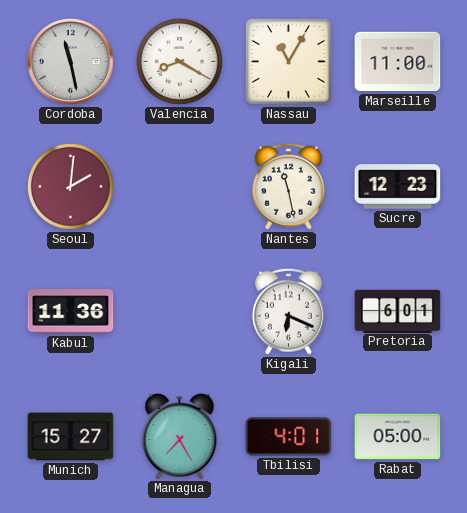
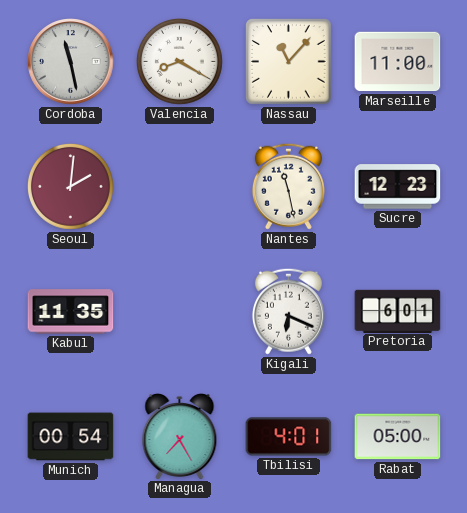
Nassau: 11:05 -> 11:07 (289, 62)
Kabul: 11:36 -> 11:35 (71, 312)
Munich: 15:27 -> 00:54 (71, 437)
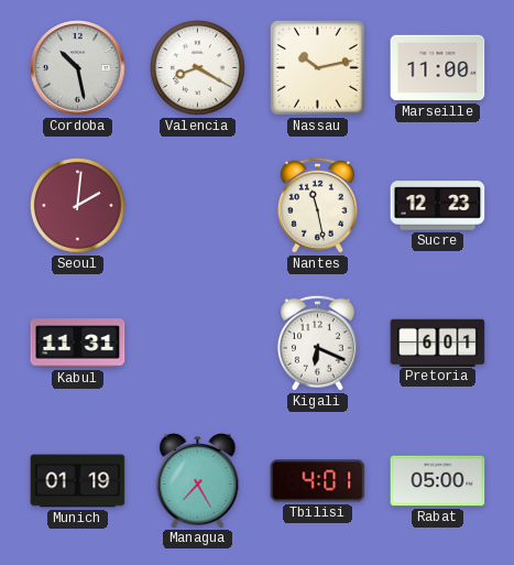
Cordoba: 11:28 -> 10:28 (78, 68)
Nassau: 11:07 -> 10:13 (318, 68)
Kabul: 11:35 -> 11:31 (78, 344)
Munich: 00:54 -> 01:19 (78, 481)
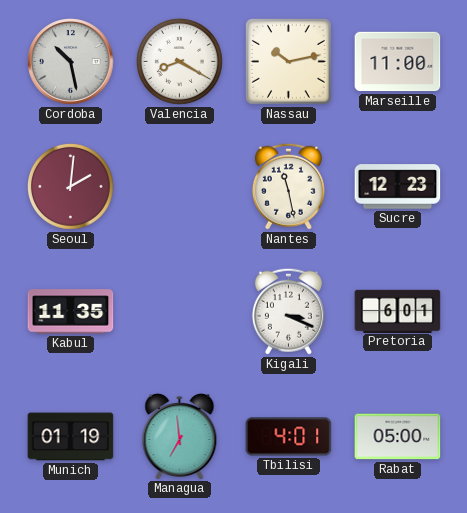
Kabul: 11:31 -> 11:35 (71, 312)
Kigali: 6:19 -> 3:19 (288, 311)
Managua: 7:25 -> 6:59 (180, 437)
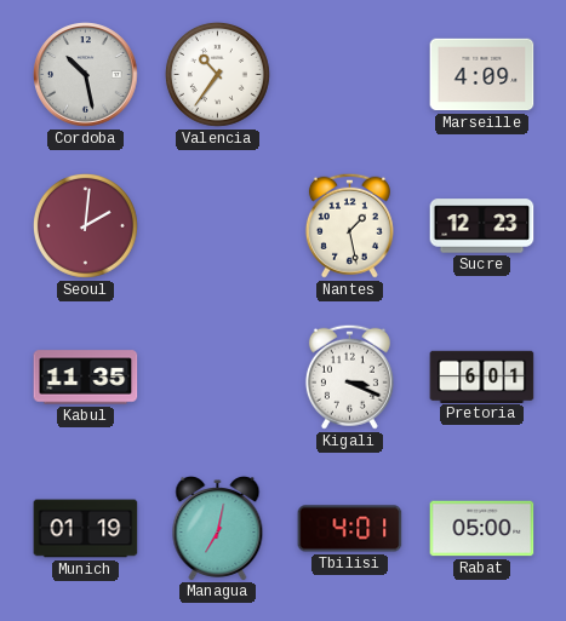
Valencia: 8:20 -> 10:36 (218, 75)
Nassau: 10:13 -> none (289, 62)
Marseille: 11:00 -> 4:09 (482, 75)
Nantes: 11:28 -> 1:28 (349, 225)
Managua: 6:59 -> 7:02 (218, 529)
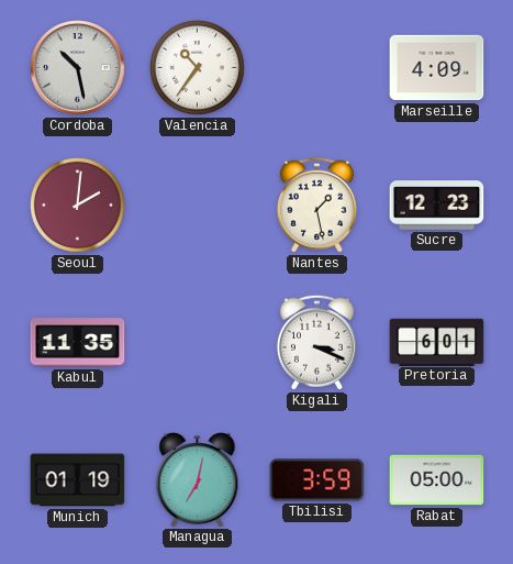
Tbilisi: 4:01 -> 3:59 (317, 480)
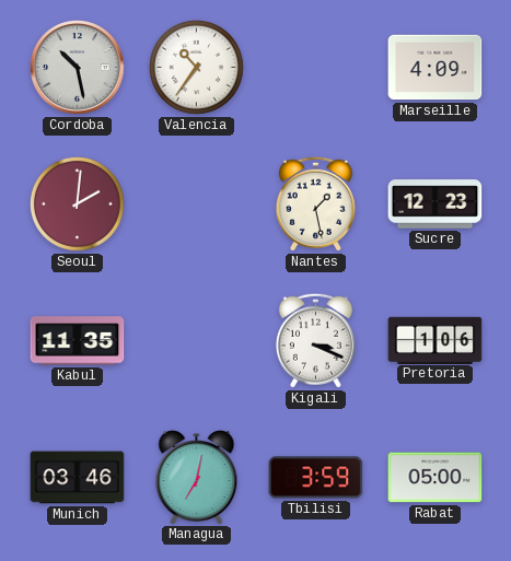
Pretoria: 6:01 -> 1:06 (435, 340)
Munich: 01:19 -> 03:46 (78, 478)
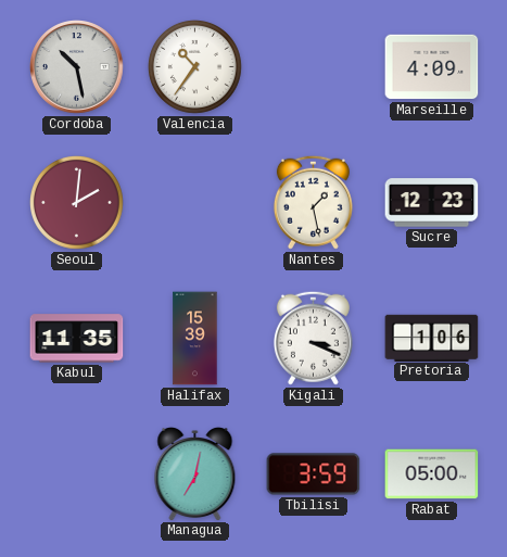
Halifax: none -> 15:39 (195, 339)
Munich: 03:46 -> none (78, 478)
